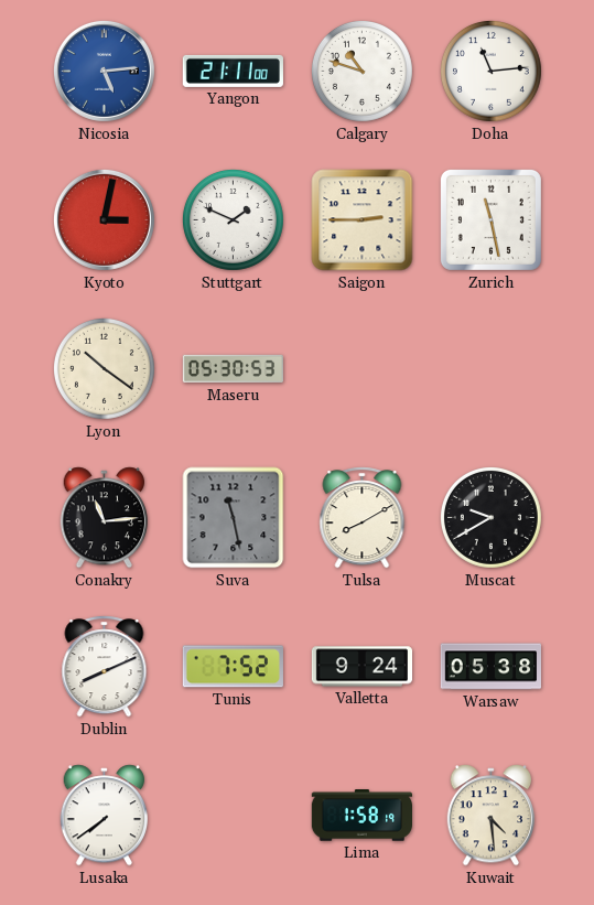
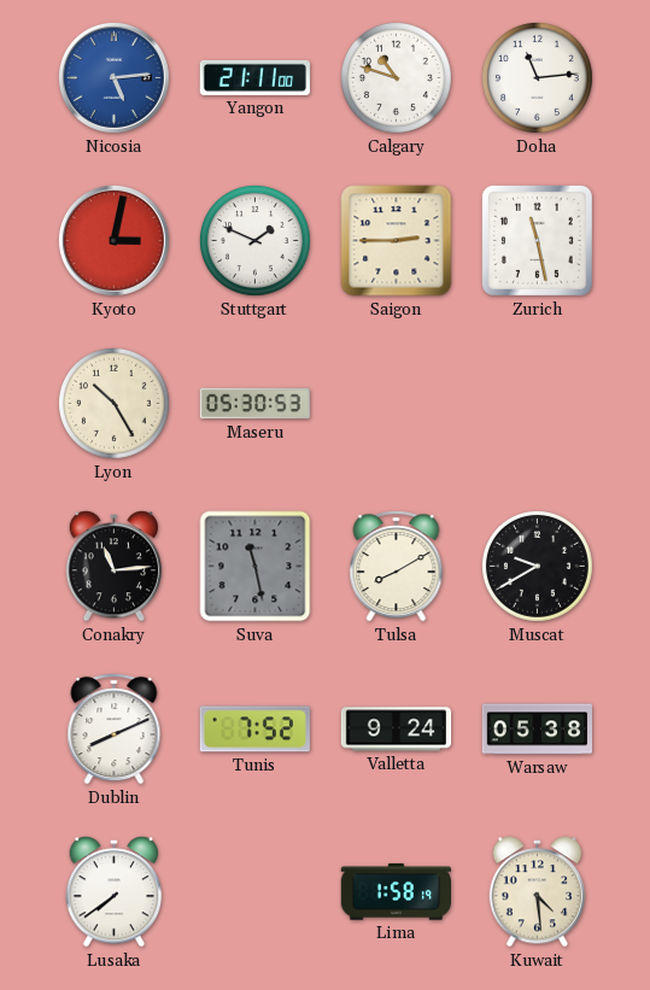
Lyon: 10:21 -> 10:25 (113, 403)
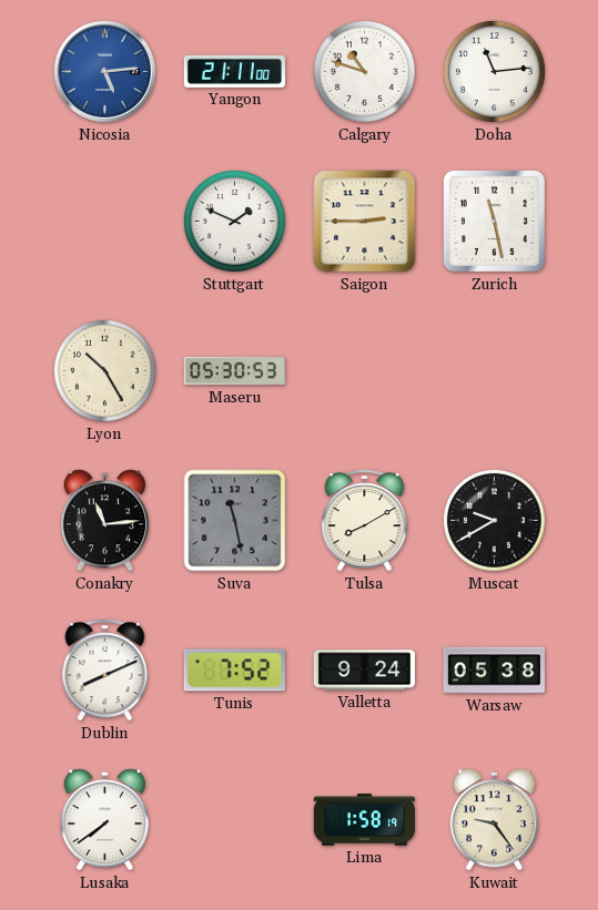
Kyoto: 3:02 -> none (113, 240)
Kuwait: 4:29 -> 9:24 (495, 820)
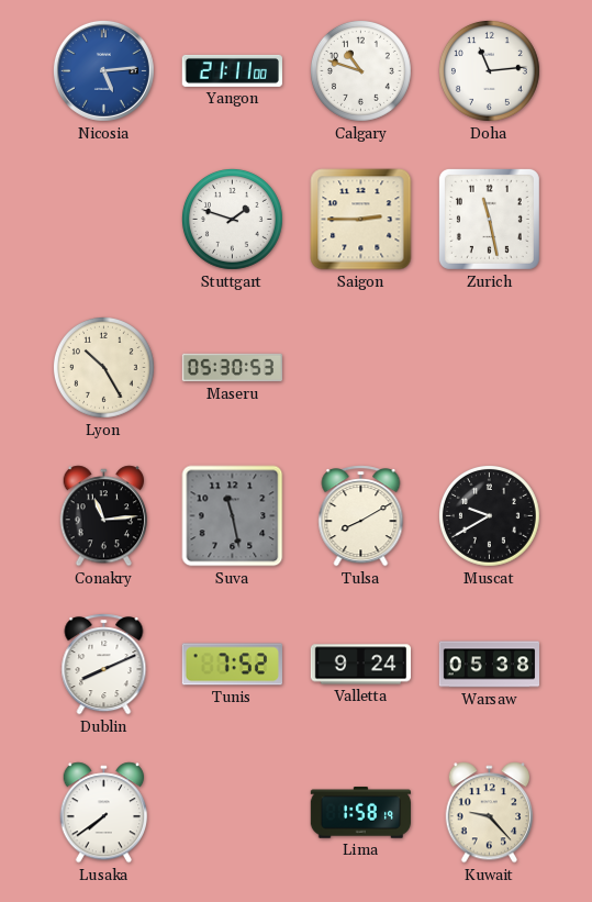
Stuttgart: 1:49 -> 1:48 (232, 219)
Kuwait: 9:24 -> 9:23 (490, 813)
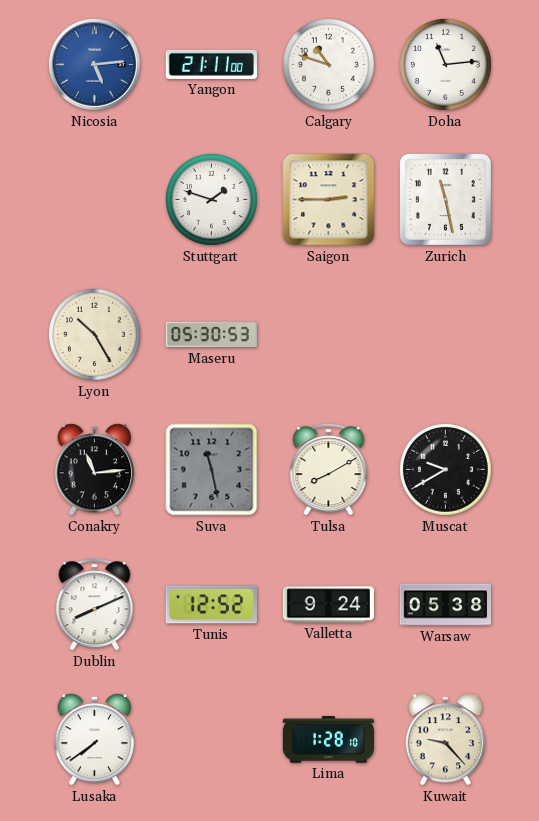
Tunis: 7:52 -> 12:52 (211, 605)
Lima: 1:58 -> 1:28 (328, 740)
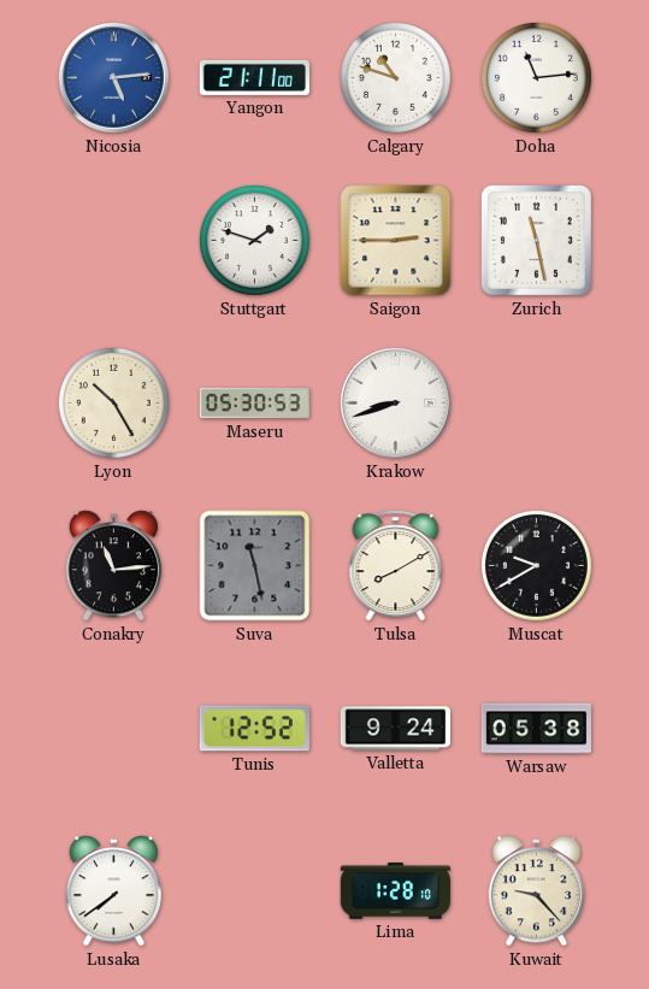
Krakow: none -> 8:42 (395, 402)
Dublin: 8:11 -> none (95, 605)
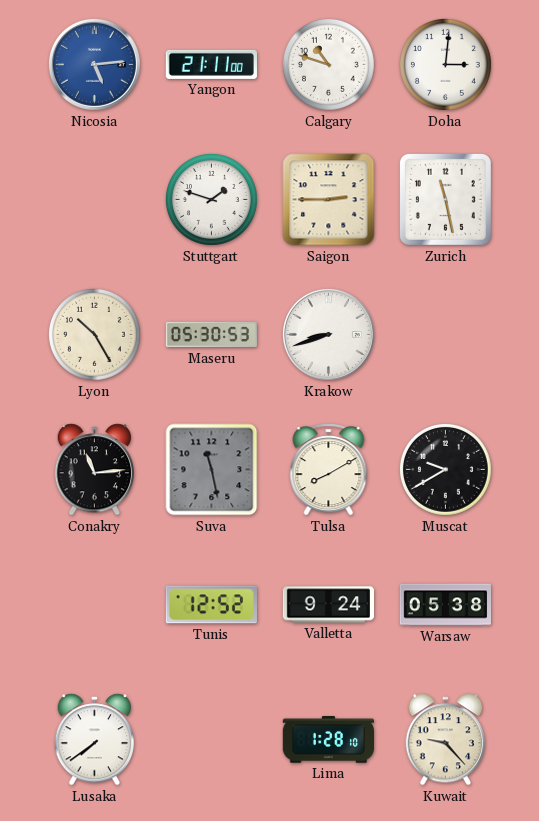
Doha: 11:14 -> 3:01 (445, 64)
